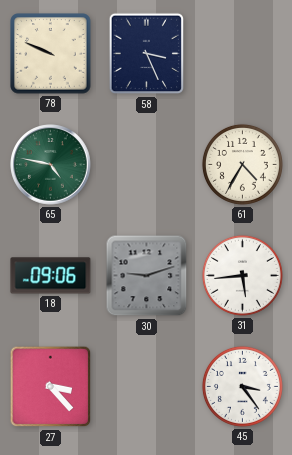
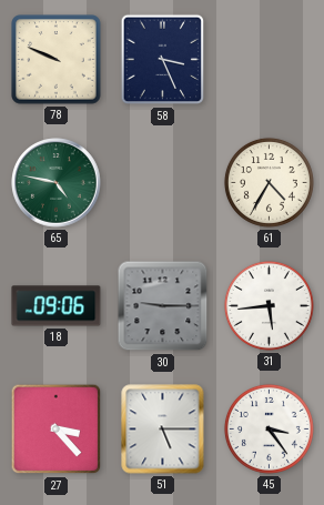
30: 9:12 -> 9:15 (163, 306)
51: none -> 5:15 (163, 430)
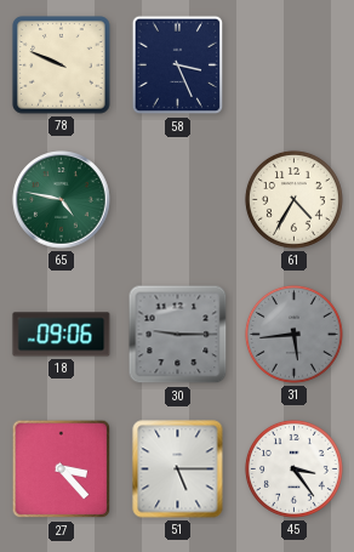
31 dial: white -> grey (293, 334)
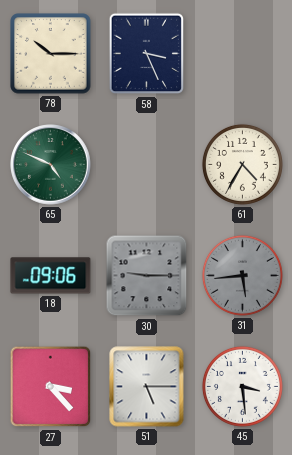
78: 9:49 -> 10:15 (51, 54)
65: 4:47 -> 4:49 (51, 165)
45: 3:24 -> 3:29 (242, 386)
